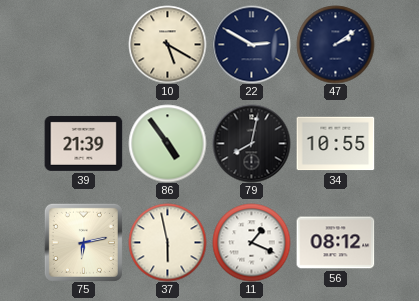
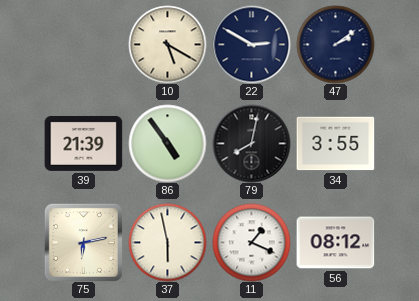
34: 10:55 -> 3:55 (335, 144)
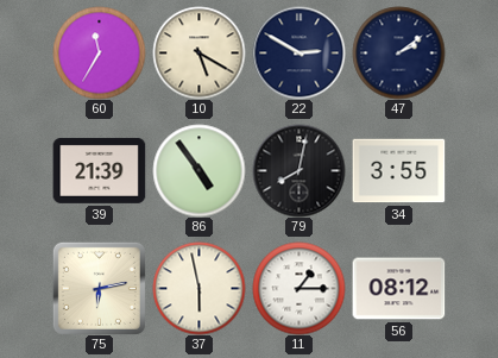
60: none -> 11:35 (99, 52)
11: 1:19 -> 1:15 (298, 288)
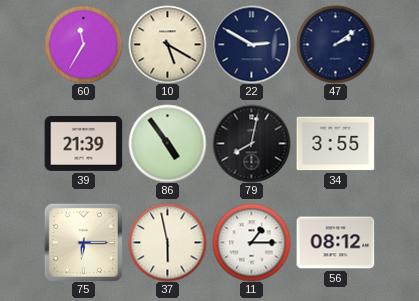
75: 6:13 -> 6:15 (83, 242)
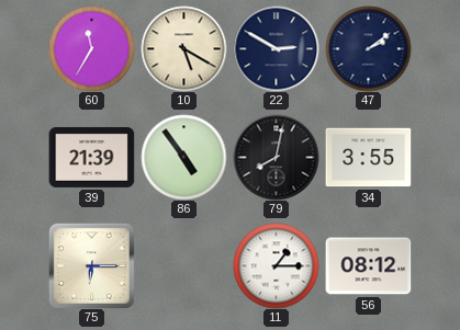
37: 5:58 -> none (167, 242)
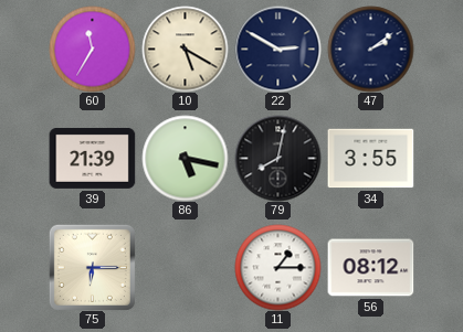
86: 4:54 -> 5:17 (185, 158)
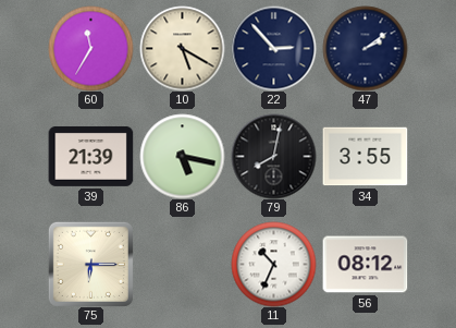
22: 2:50 -> 2:53 (273, 48)
11: 1:15 -> 10:34 (273, 264)
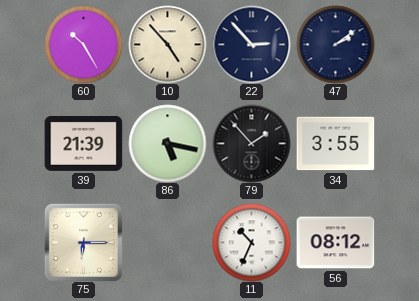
60: 11:35 -> 10:25 (83, 44)
10: 5:20 -> 4:53 (167, 44)
79: 8:02 -> 1:53 (251, 143)
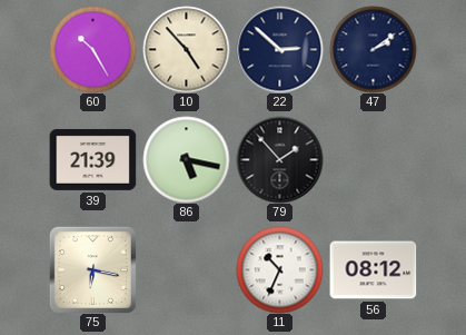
22: 2:53 -> 2:52 (279, 49)
34: 3:55 -> none (335, 144)
75: 6:15 -> 6:17 (92, 269)
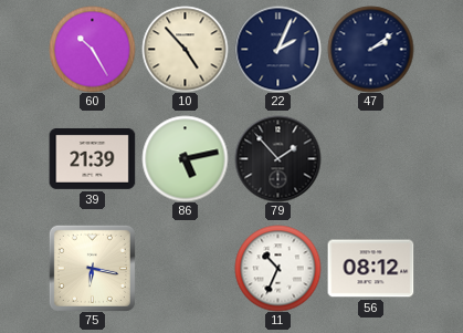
22: 2:52 -> 2:04 (277, 49)
86: 5:17 -> 5:13 (185, 158)
